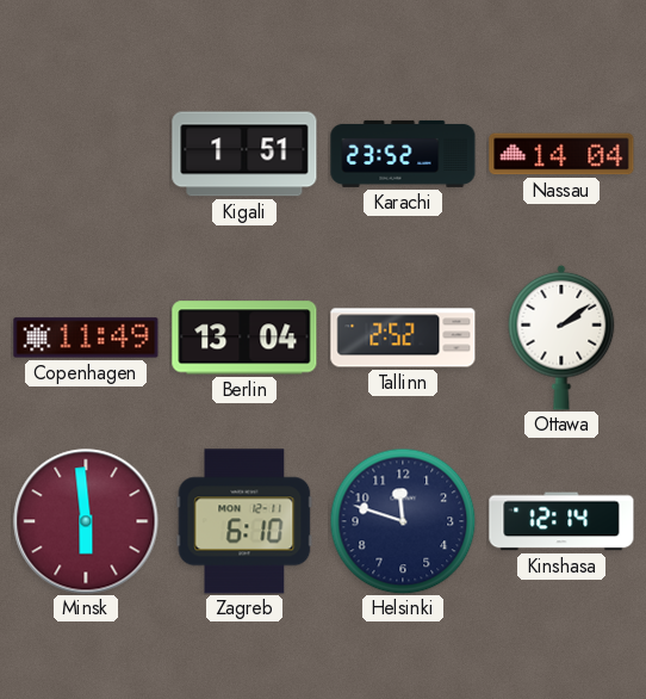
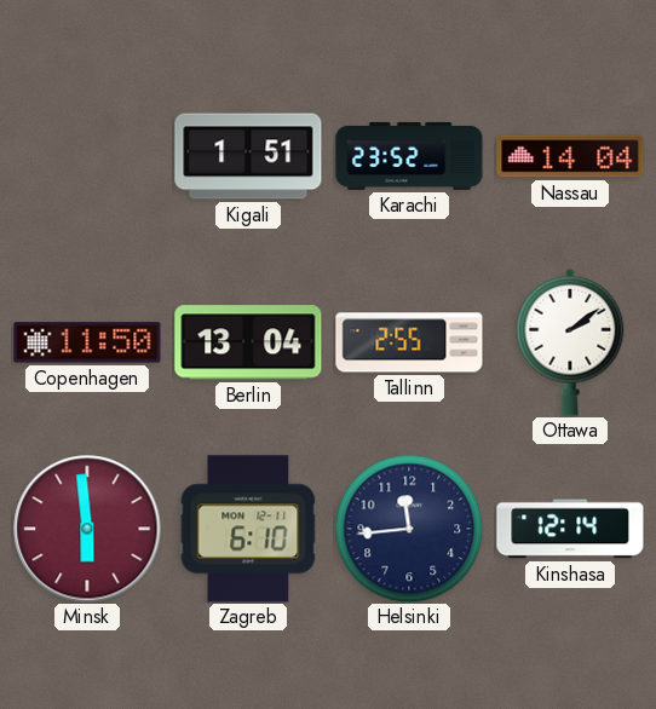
Copenhagen: 11:49 -> 11:50 (87, 342)
Tallinn: 2:52 -> 2:55 (409, 342)
Helsinki: 11:48 -> 11:44 (409, 529)
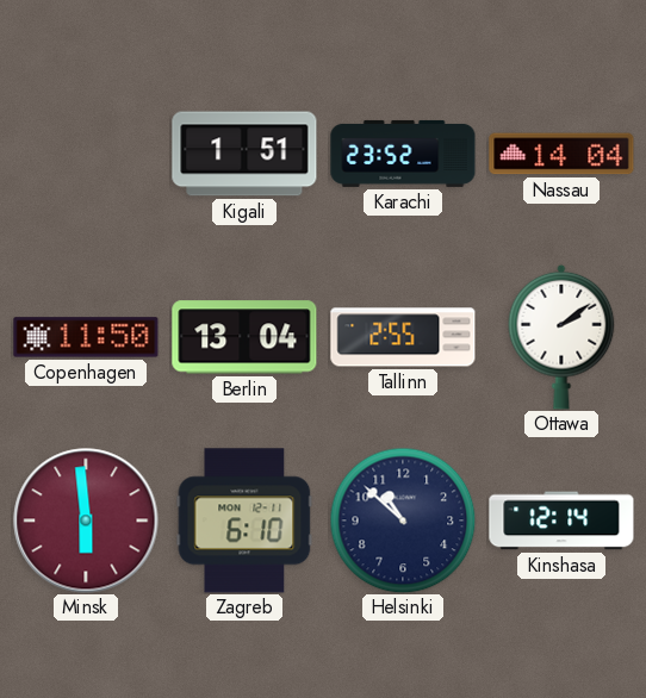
Helsinki: 11:44 -> 10:52 (403, 521)
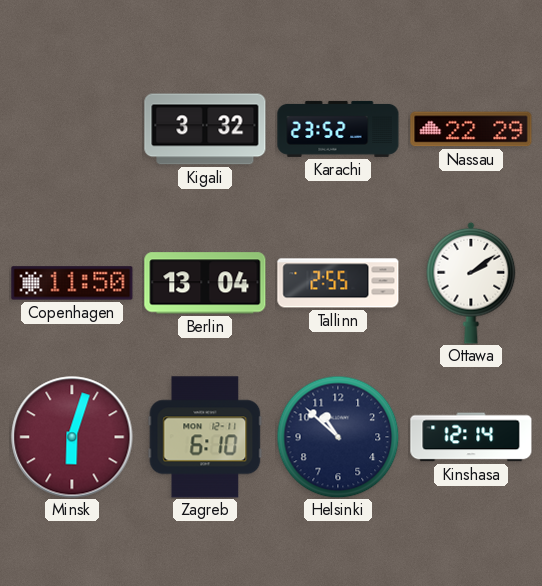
Kigali: 1:51 -> 3:32 (205, 129)
Nassau: 14:04 -> 22:29 (471, 129)
Minsk: 5:59 -> 6:03 (72, 437)
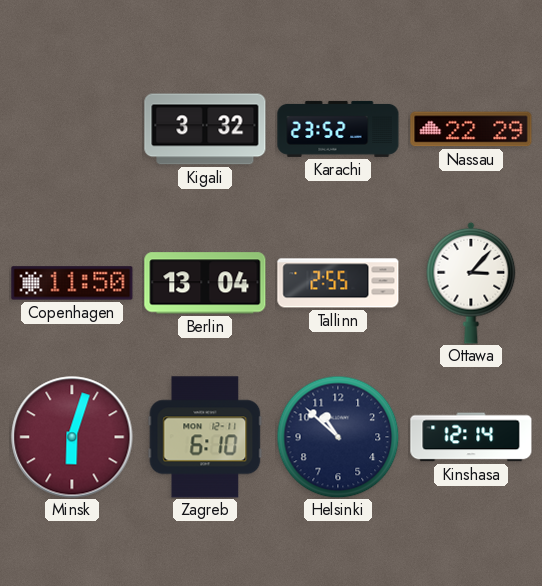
Ottawa: 2:09 -> 3:07 (471, 283)
